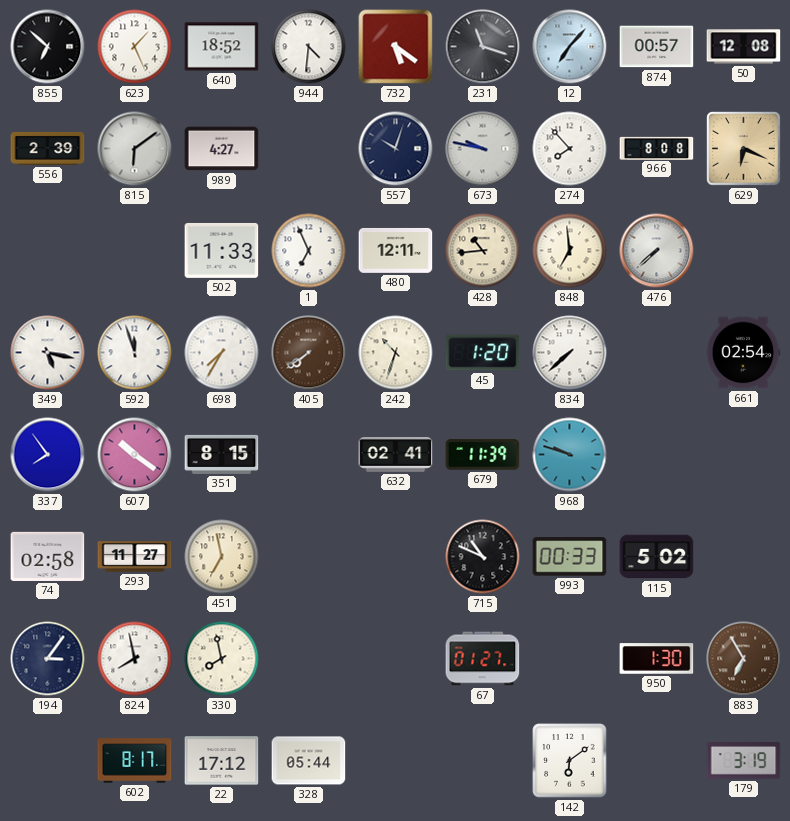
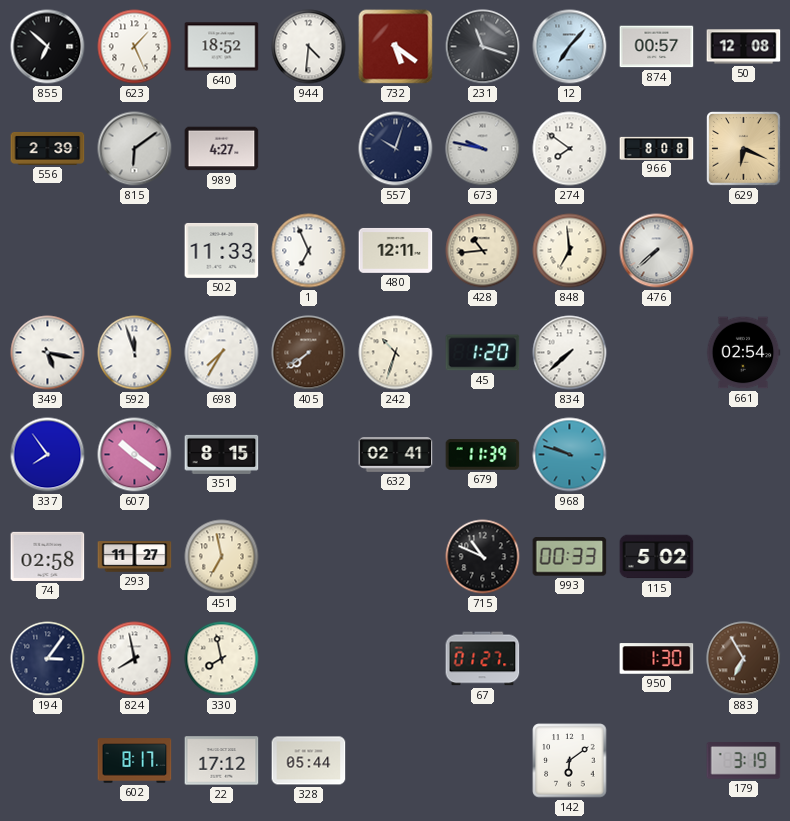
274: 7:53 -> 7:51 (570, 149)
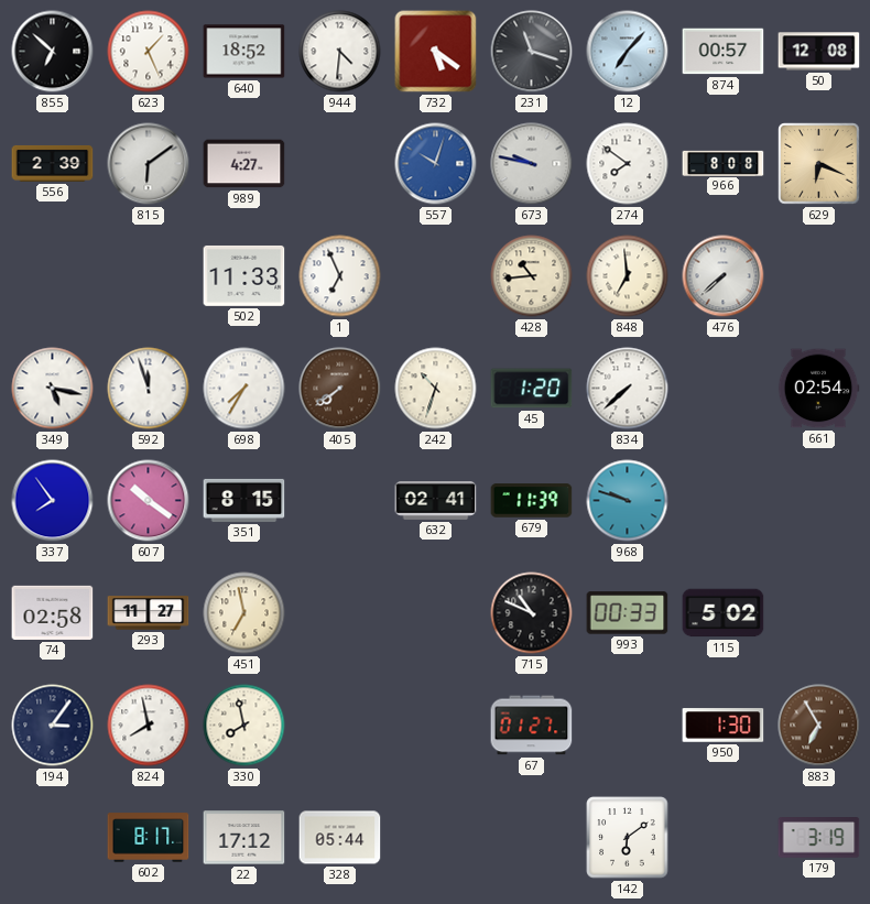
557 dial: navy -> blue (436, 164)
480: 12:11 -> none (396, 250)
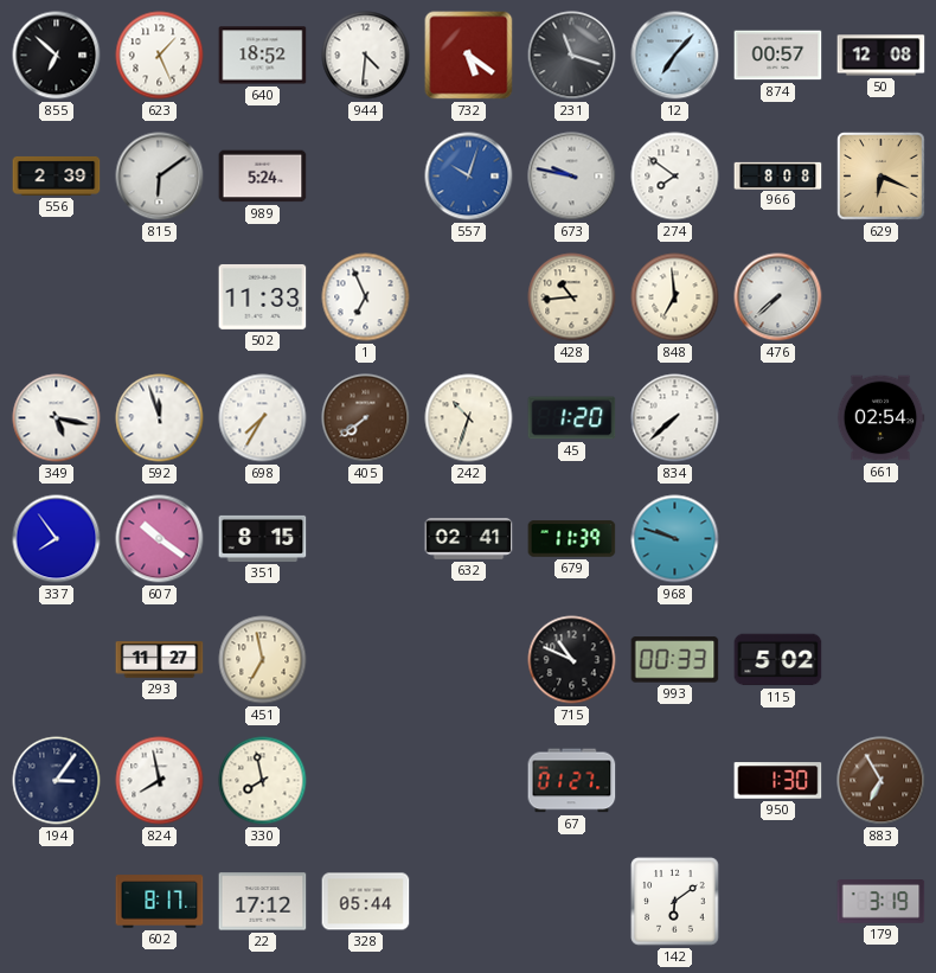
989: 4:27 -> 5:24 (263, 177)
74: 02:58 -> none (53, 612)
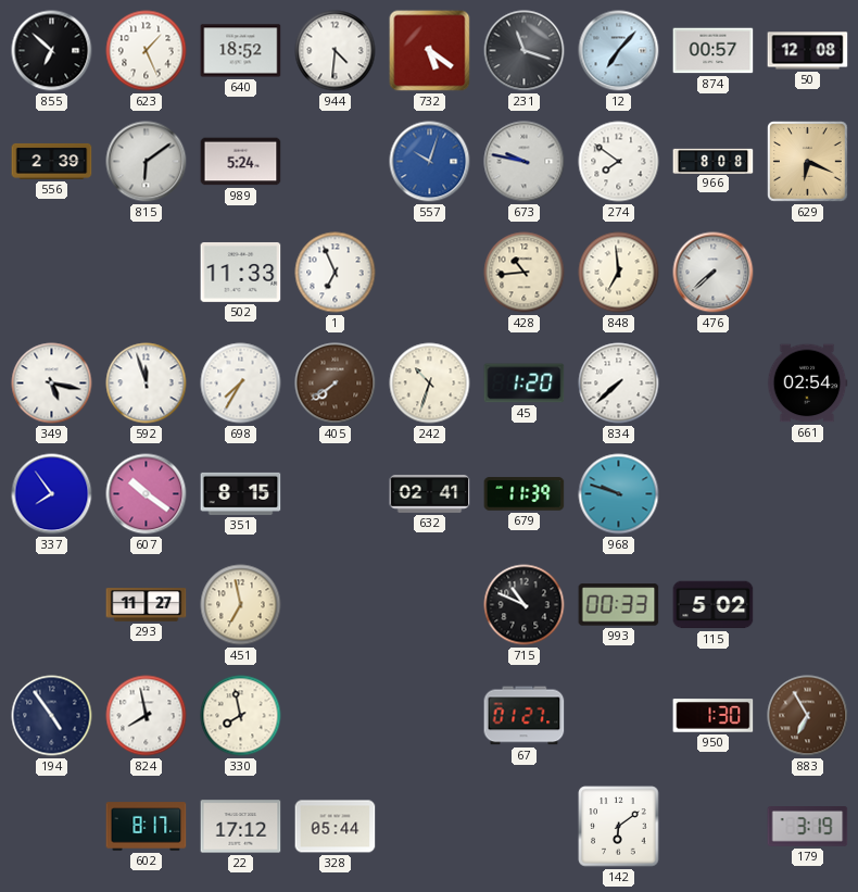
194: 3:06 -> 4:54 (52, 716)
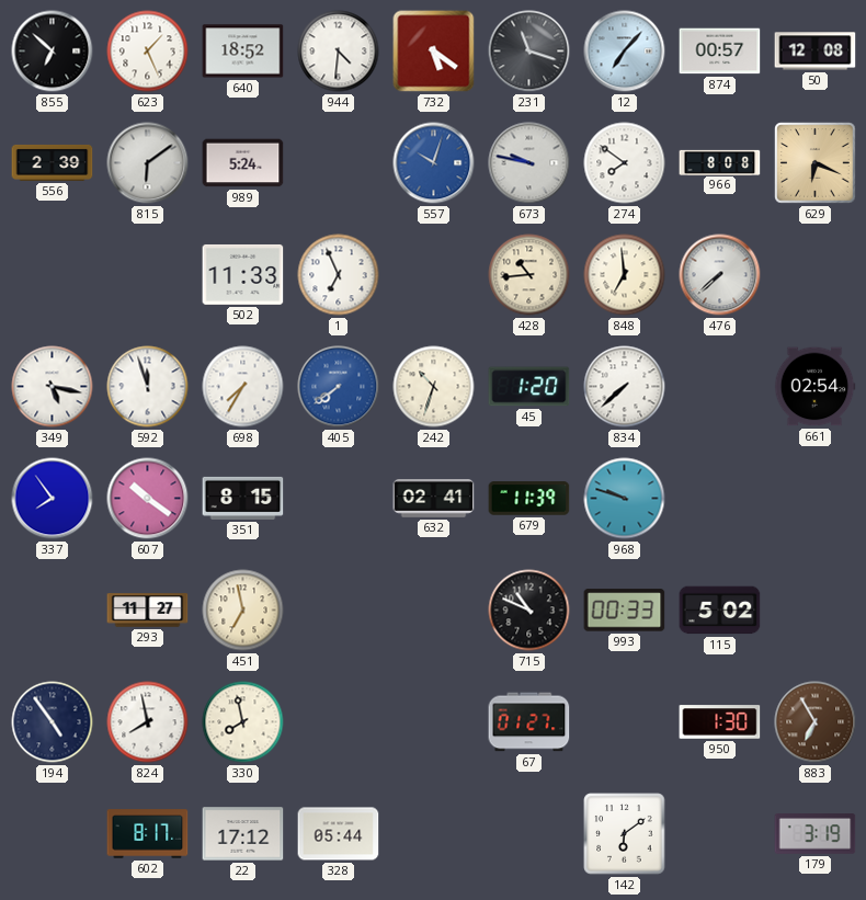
405 dial: brown -> blue (339, 387)
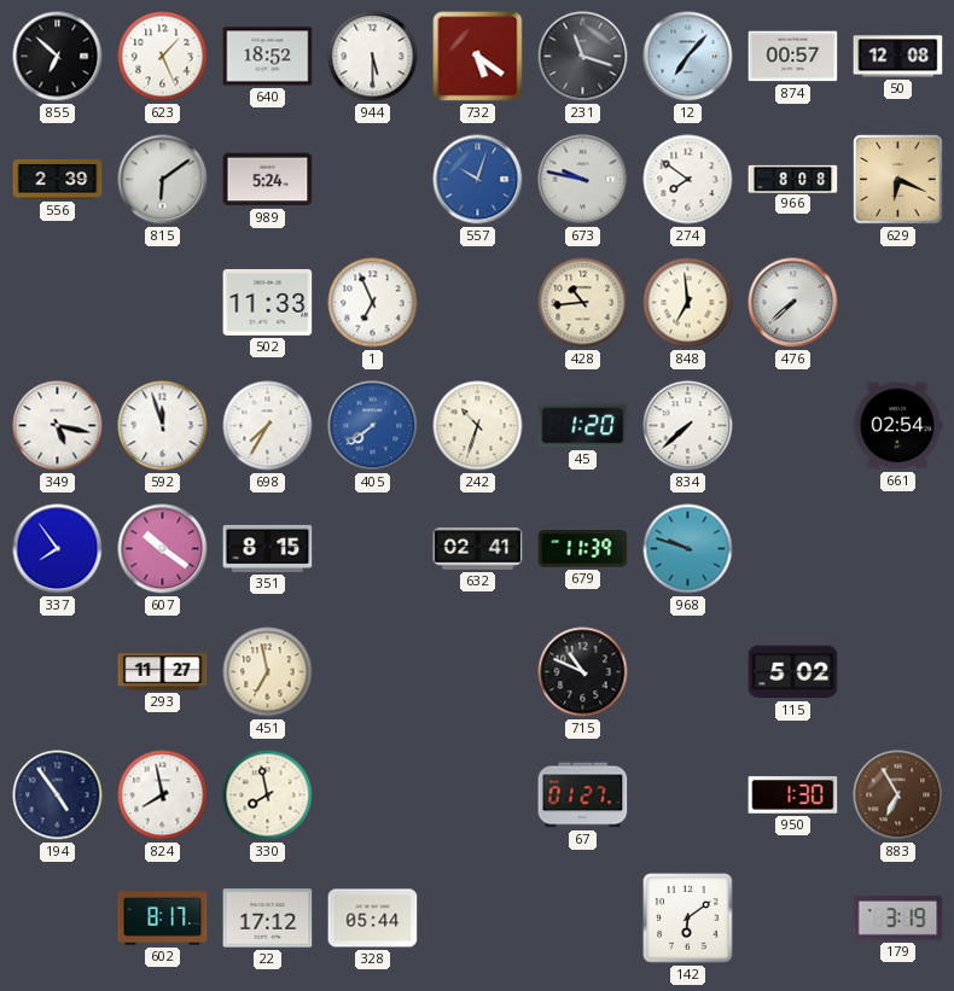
944: 4:31 -> 5:30 (373, 57)
993: 00:33 -> none (625, 611)
